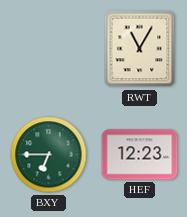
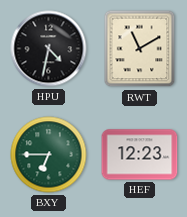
HPU: none -> 4:32 (49, 49)
RWT: 11:05 -> 11:10 (140, 49)
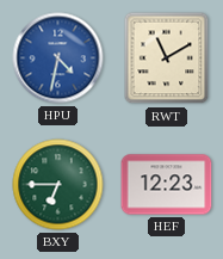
HPU dial: black -> blue (58, 58)
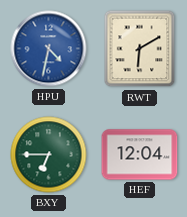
RWT: 11:10 -> 6:10 (140, 49)
HEF: 12:23 -> 12:04 (140, 155)
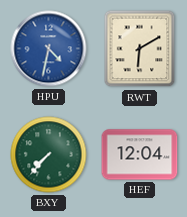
BXY: 6:45 -> 7:37 (49, 155)
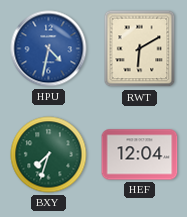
BXY: 7:37 -> 7:33 (49, 155)
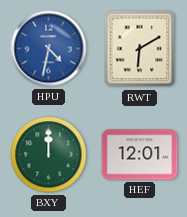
BXY: 7:33 -> 12:00 (49, 155)
HEF: 12:04 -> 12:01 (140, 155)
